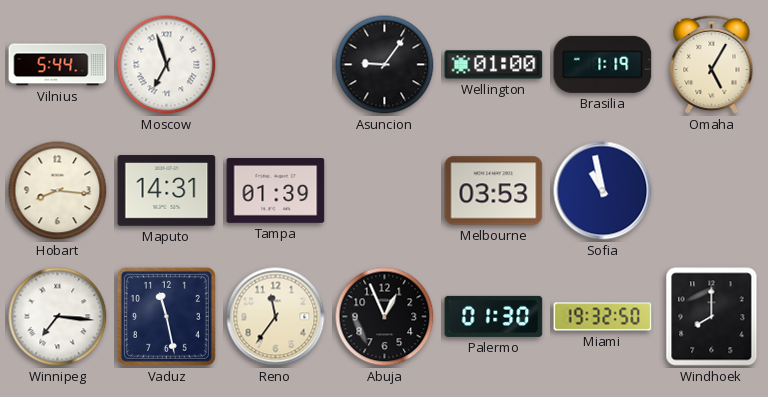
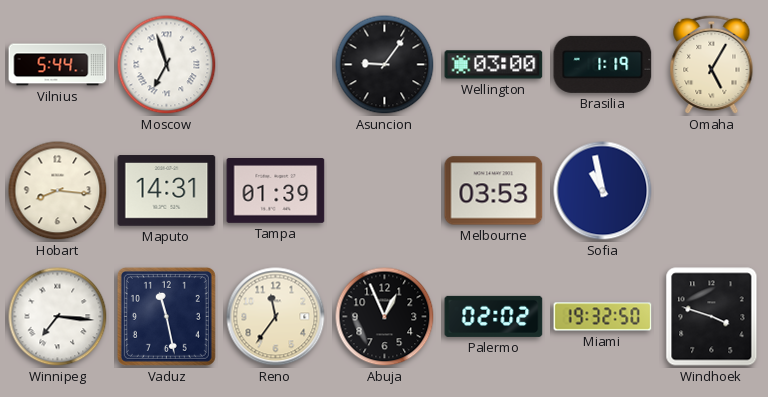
Wellington: 01:00 -> 03:00 (494, 65)
Palermo: 01:30 -> 02:02 (494, 316)
Windhoek: 8:00 -> 3:48 (712, 317)
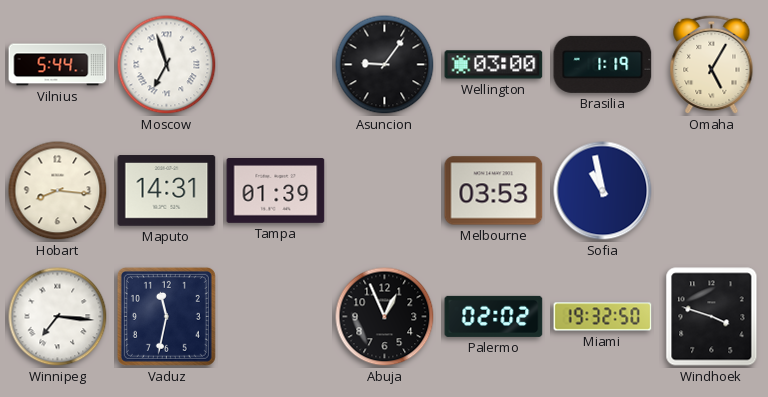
Vaduz: 11:28 -> 11:32 (166, 316)
Reno: 11:36 -> none (276, 317)
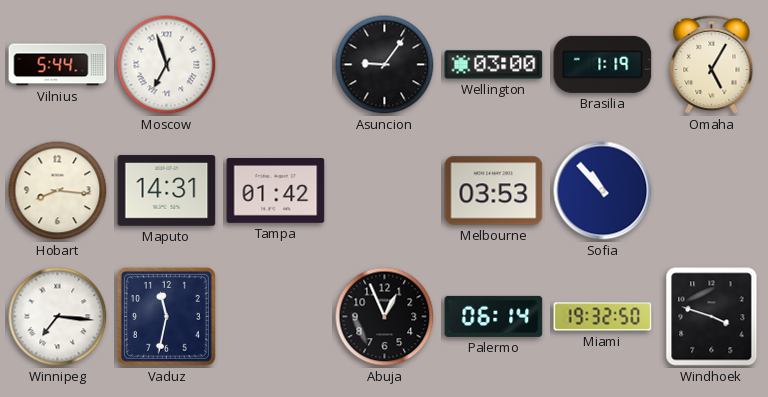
Tampa: 01:39 -> 01:42 (276, 191)
Sofia: 10:58 -> 10:53 (603, 191)
Palermo: 02:02 -> 06:14 (494, 316)
